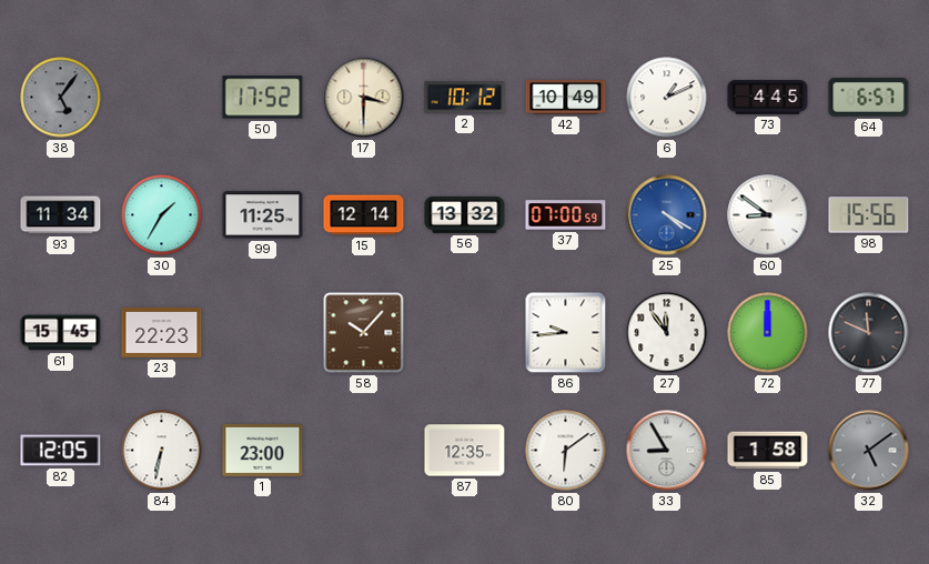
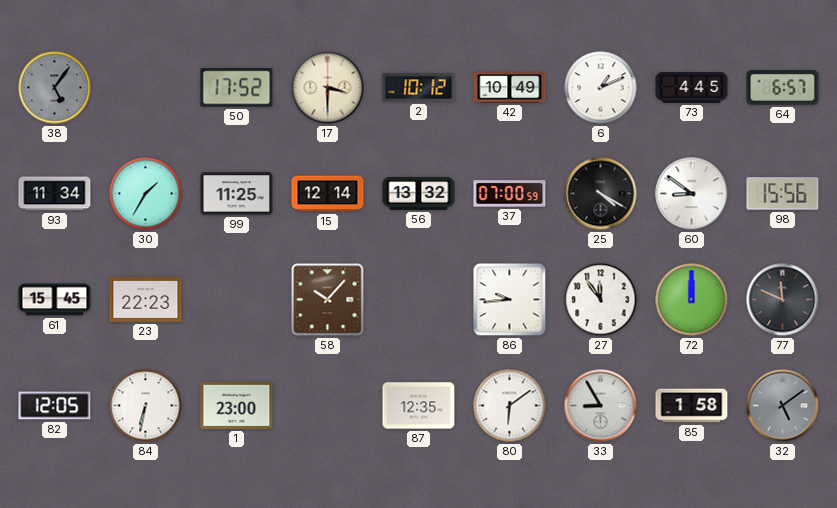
25 dial: blue -> black (601, 194)
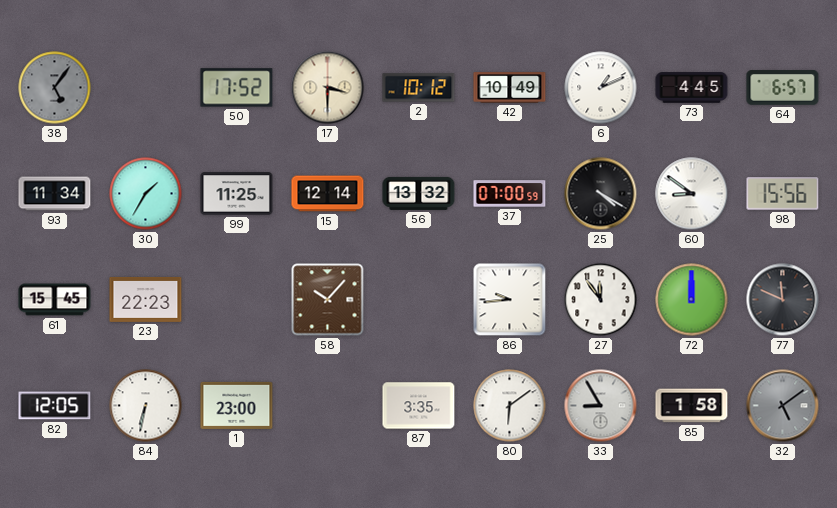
87: 12:35 -> 3:35 (419, 406)
